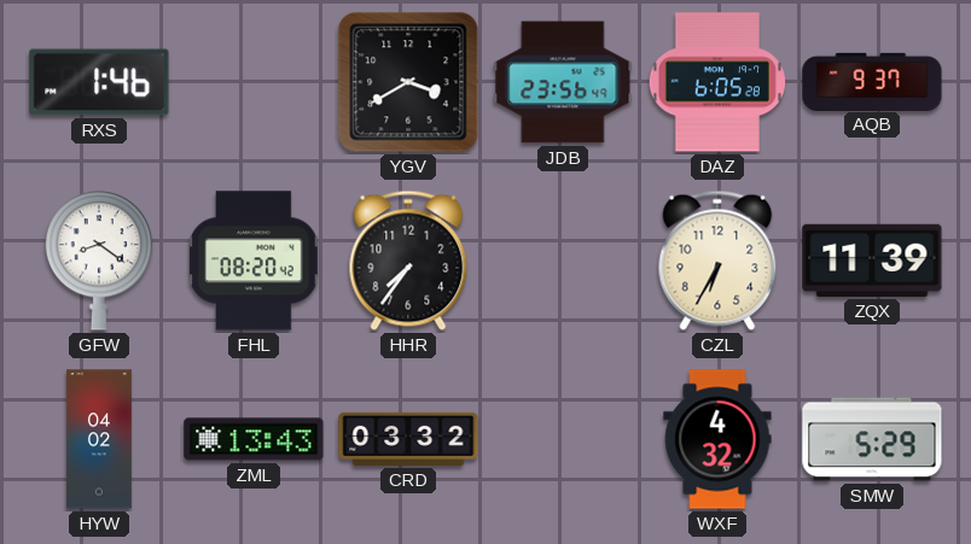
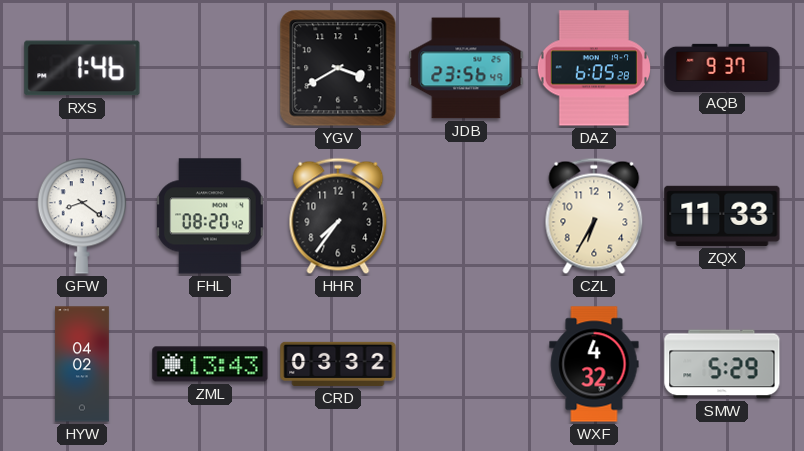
ZQX: 11:39 -> 11:33 (722, 216)
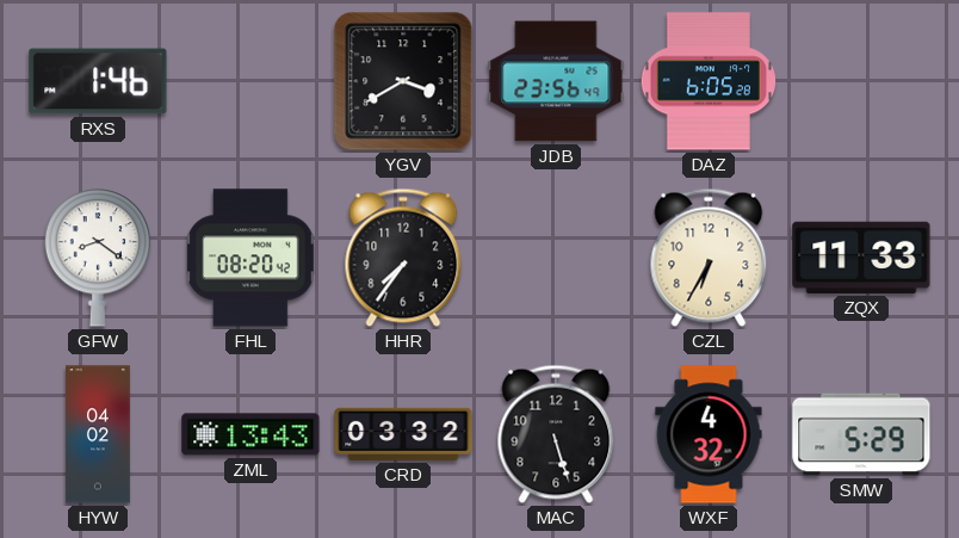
AQB: 9:37 -> none (722, 67)
MAC: none -> 5:27 (556, 434)
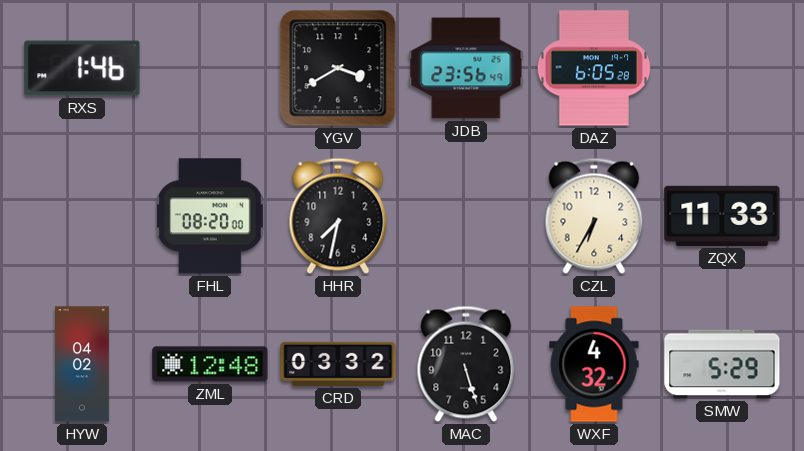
GFW: 8:21 -> none (98, 258)
FHL: 08:20:42 -> 08:20:00 (210, 216)
HHR: 7:36 -> 7:32 (338, 216)
ZML: 13:43 -> 12:48 (210, 364)
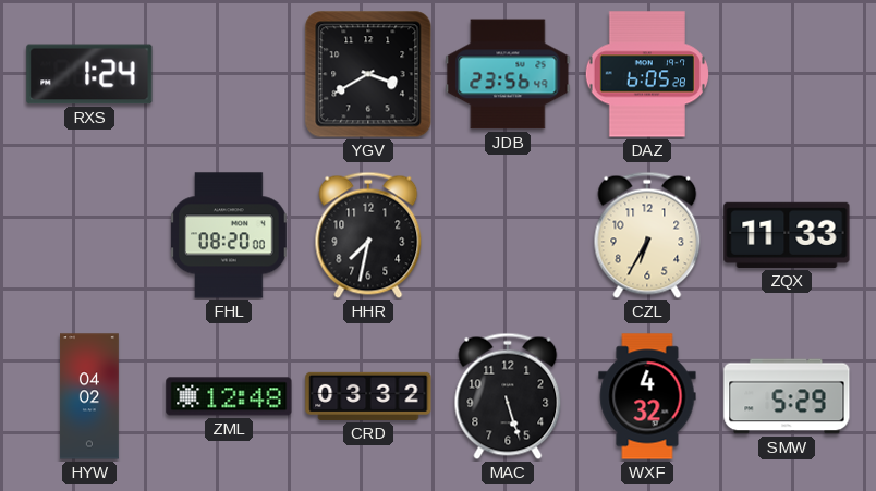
RXS: 1:46 -> 1:24 (89, 74)
